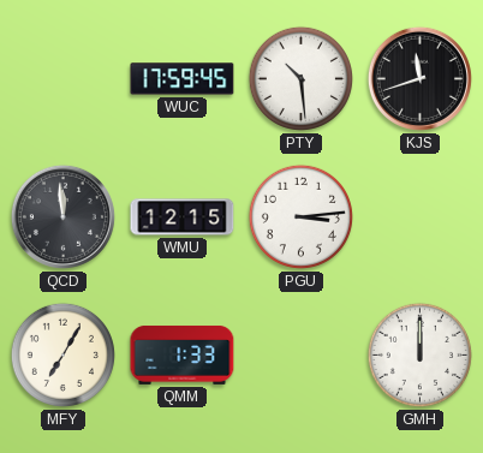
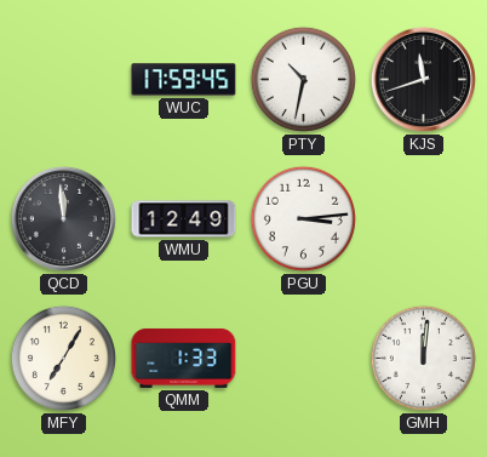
PTY: 10:29 -> 10:32 (303, 79)
WMU: 12:15 -> 12:49 (184, 219)
GMH: 12:00 -> 12:01 (423, 358)
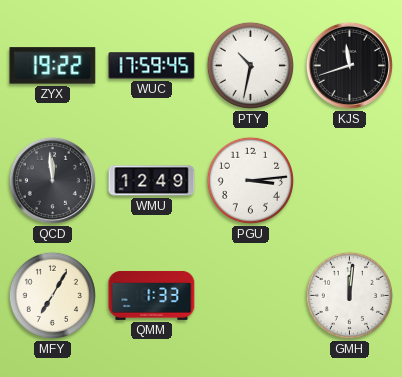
ZYX: none -> 19:22 (53, 66)
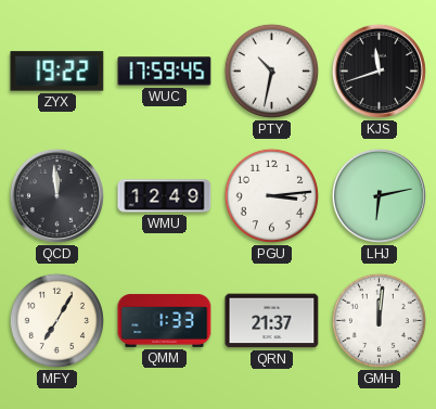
LHJ: none -> 6:13 (379, 195)
QRN: none -> 21:37 (272, 321)
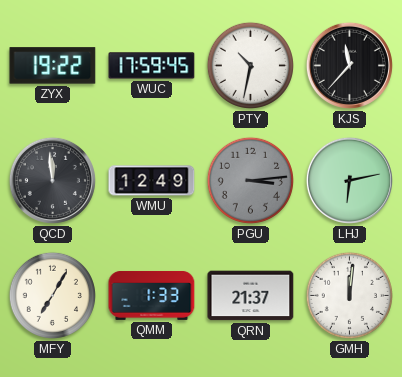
KJS: 11:42 -> 11:37 (349, 65)
PGU dial: white -> grey (250, 180)
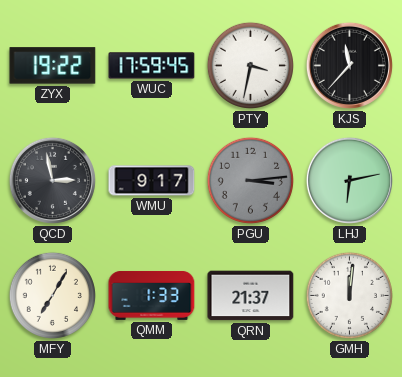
PTY: 10:32 -> 3:32 (250, 65)
QCD: 11:59 -> 2:58 (52, 180)
WMU: 12:49 -> 9:17 (152, 181)
